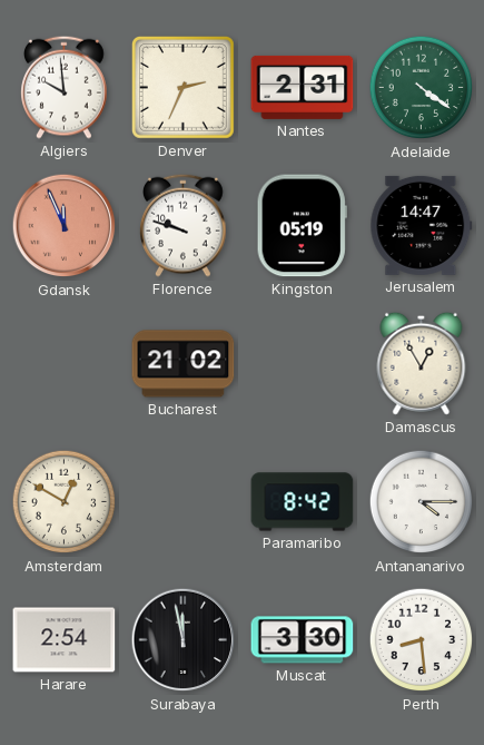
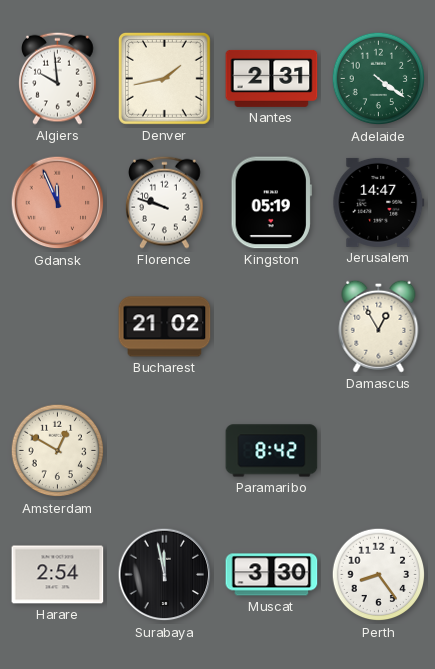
Denver: 2:34 -> 1:43 (164, 78)
Antananarivo: 4:15 -> none (422, 502)
Perth: 8:29 -> 8:24 (379, 575)
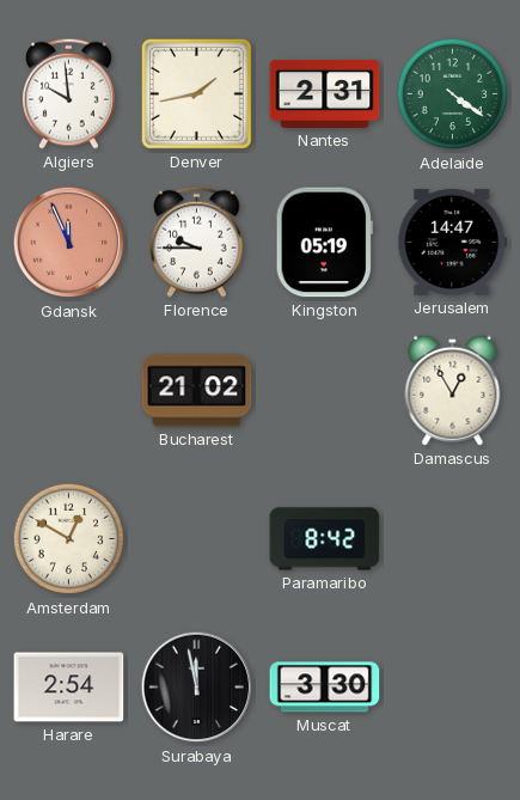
Florence: 9:48 -> 9:45 (197, 242)
Perth: 8:24 -> none (379, 575)
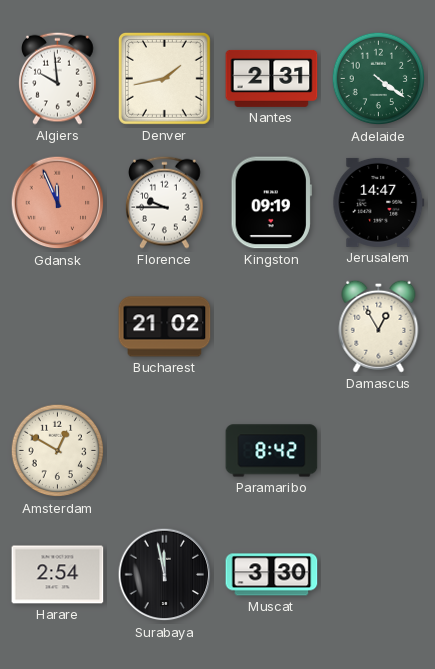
Kingston: 05:19 -> 09:19 (271, 203)
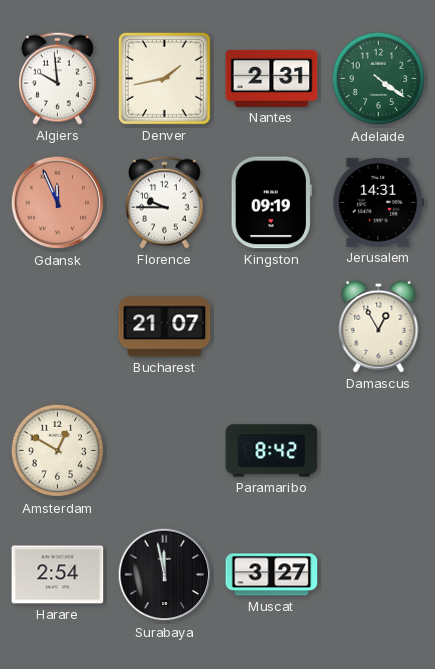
Jerusalem: 14:47 -> 14:31 (379, 202)
Bucharest: 21:02 -> 21:07 (165, 327)
Muscat: 3:30 -> 3:27 (272, 575)
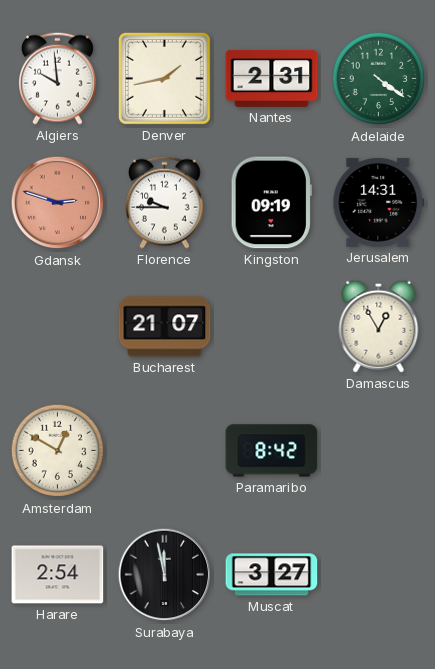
Gdansk: 11:56 -> 2:48 (58, 203)
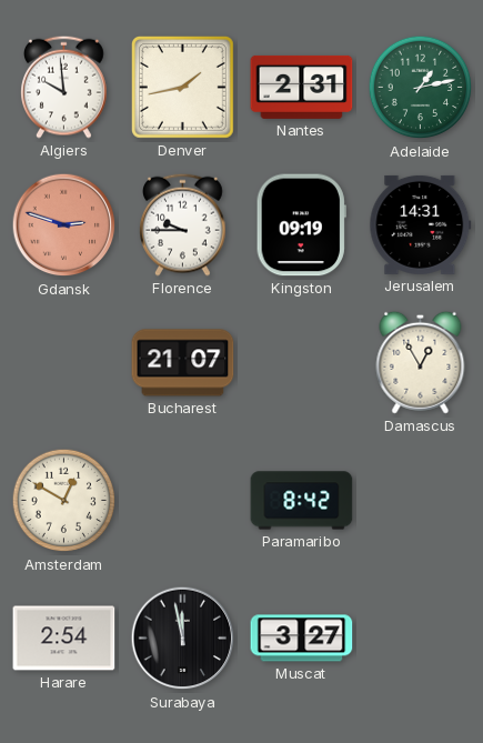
Adelaide: 4:21 -> 1:13 (421, 88)
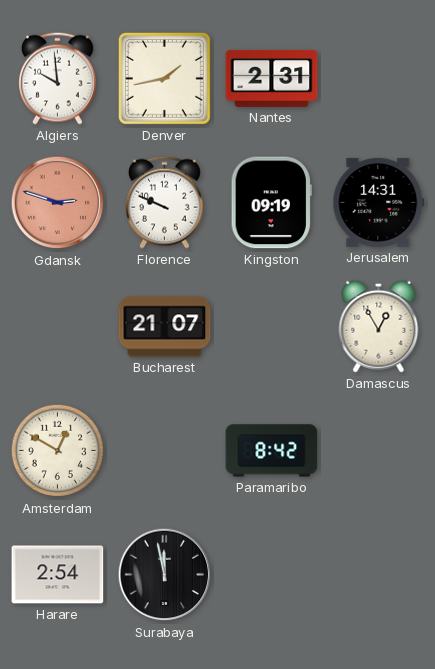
Adelaide: 1:13 -> none (421, 88)
Florence: 9:45 -> 9:49 (165, 202)
Muscat: 3:27 -> none (302, 639)
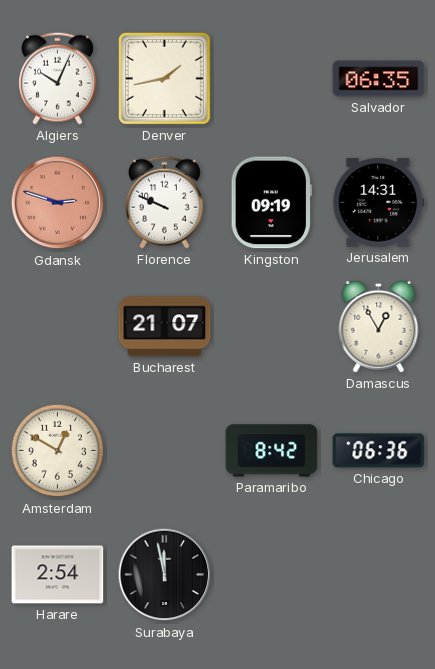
Algiers: 9:59 -> 10:04 (58, 78)
Nantes: 2:31 -> none (272, 78)
Salvador: none -> 06:35 (379, 79)
Chicago: none -> 06:36 (379, 451)
